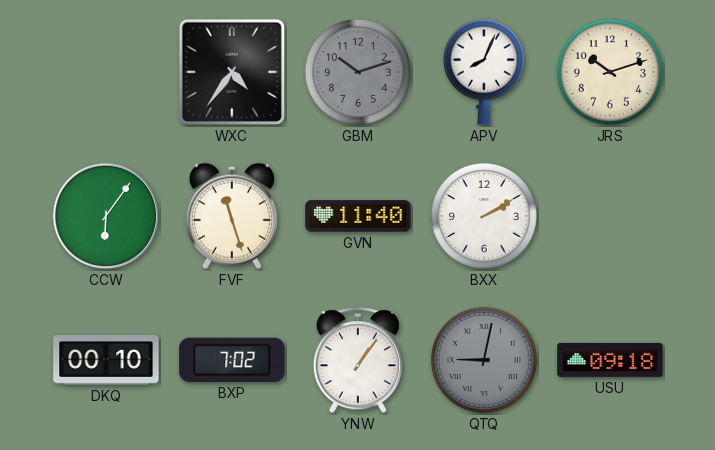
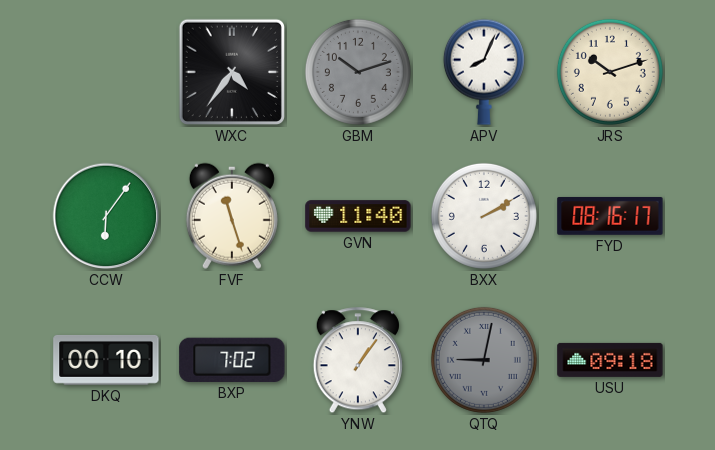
FYD: none -> 08:16 (610, 216)
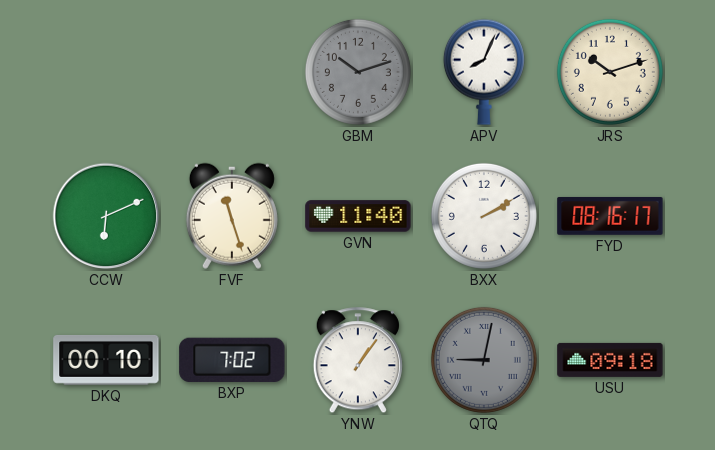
WXC: 4:36 -> none (232, 72)
CCW: 6:06 -> 6:11 (106, 216)
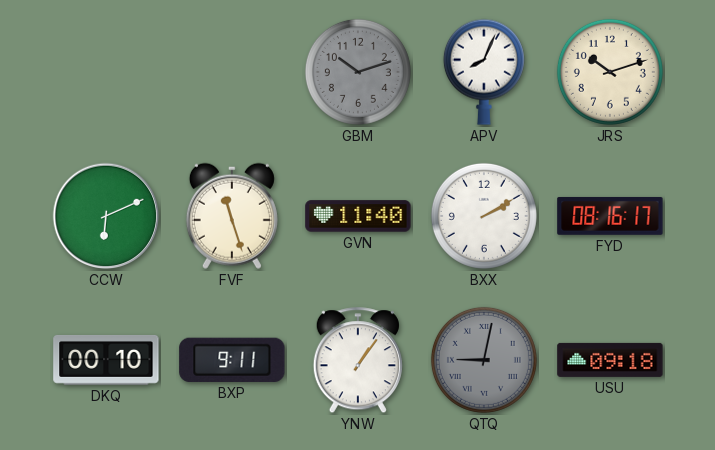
BXP: 7:02 -> 9:11 (232, 360)
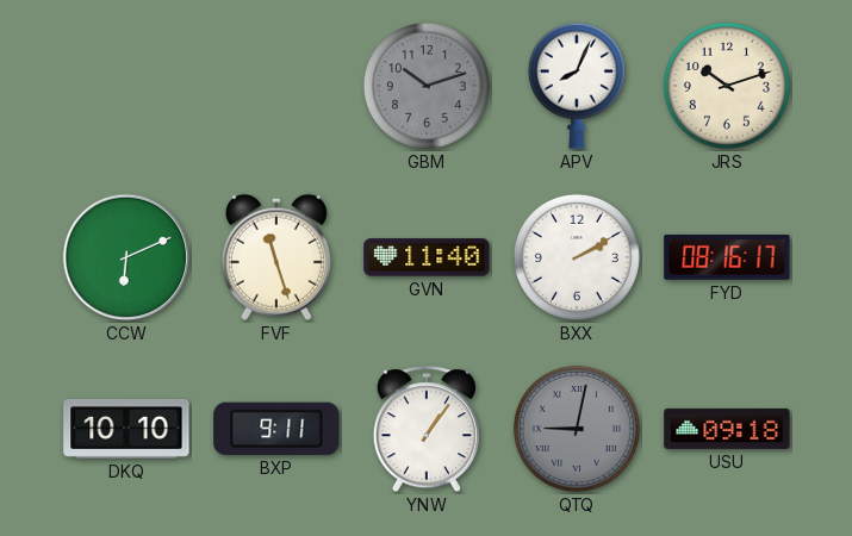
DKQ: 00:10 -> 10:10 (126, 429)
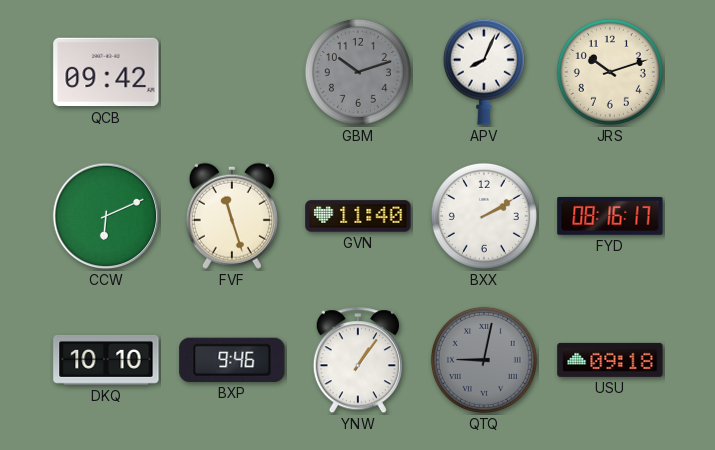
QCB: none -> 09:42 (106, 72)
BXP: 9:11 -> 9:46 (232, 360)
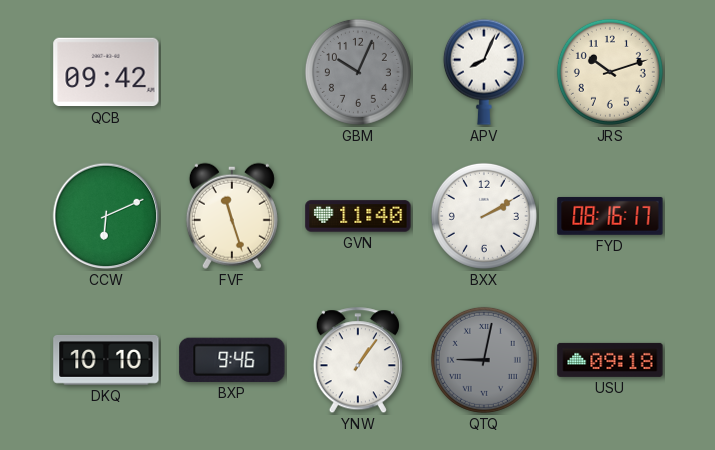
GBM: 10:12 -> 10:04 (358, 72)
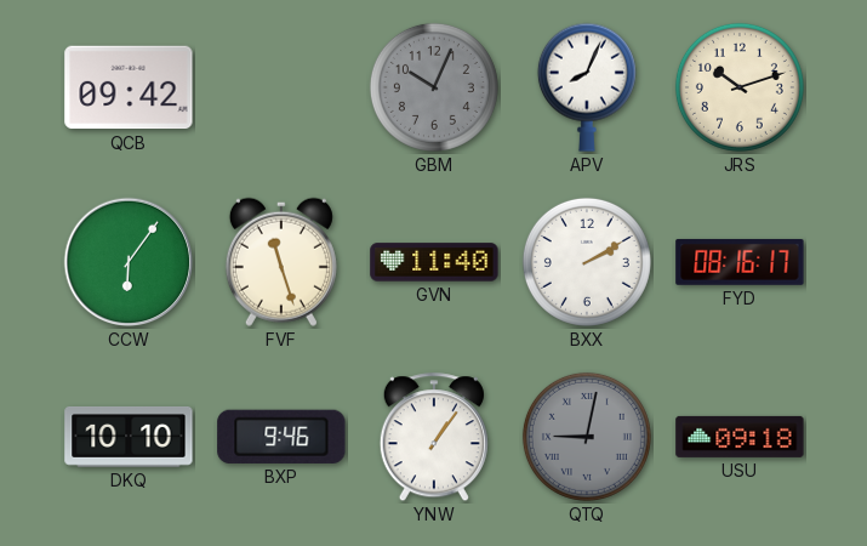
CCW: 6:11 -> 6:06 (129, 262)
